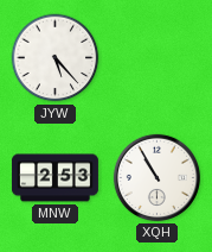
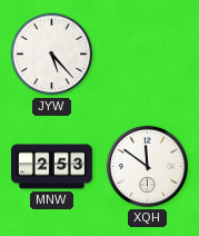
XQH: 10:55 -> 11:51 (147, 166)
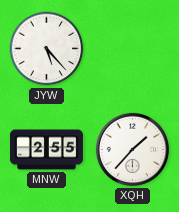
MNW: 2:53 -> 2:55 (46, 150)
XQH: 11:51 -> 1:37 (132, 149)
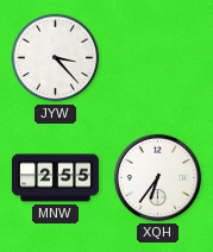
JYW: 5:23 -> 3:23 (56, 58)
XQH: 1:37 -> 6:36 (157, 177)
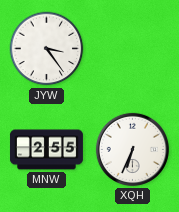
JYW: 3:23 -> 3:24 (47, 49)
XQH: 6:36 -> 6:34 (132, 149)
